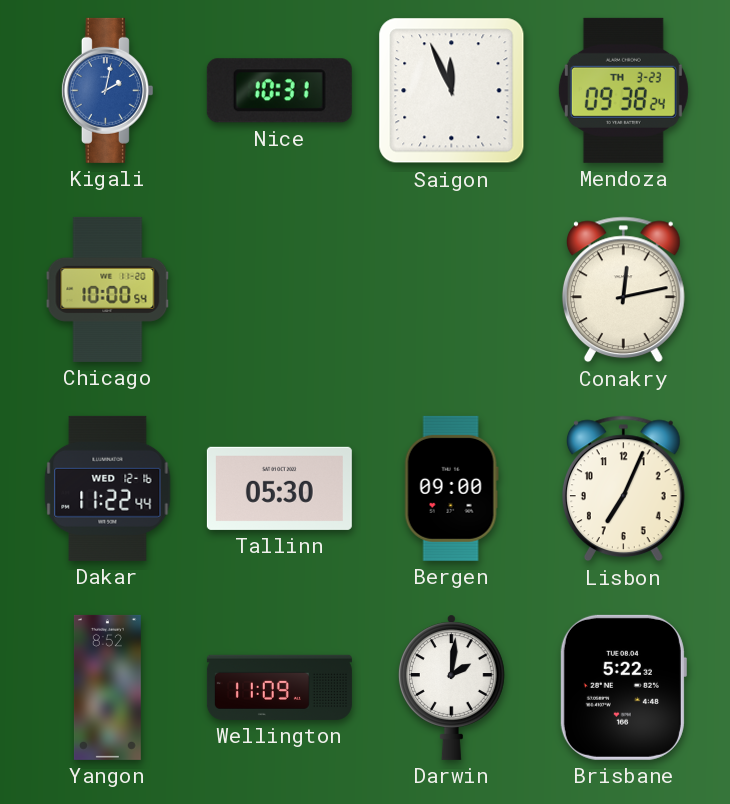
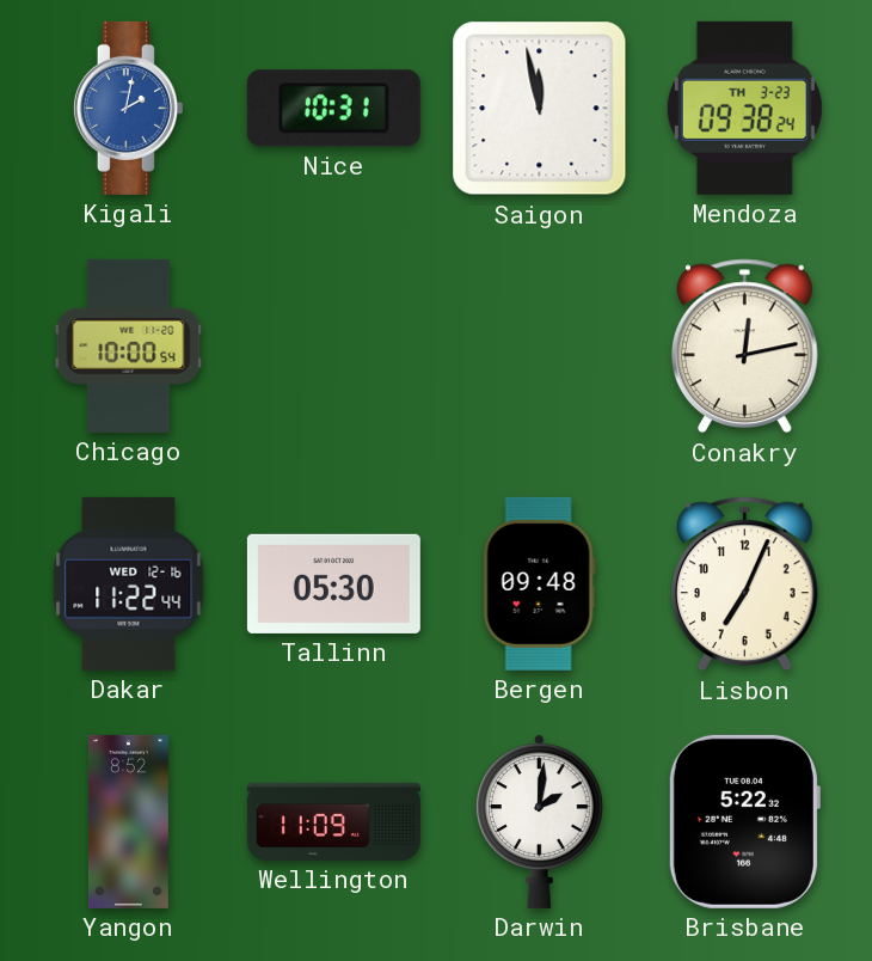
Saigon: 11:56 -> 11:58 (540, 109)
Bergen: 09:00 -> 09:48 (539, 583)
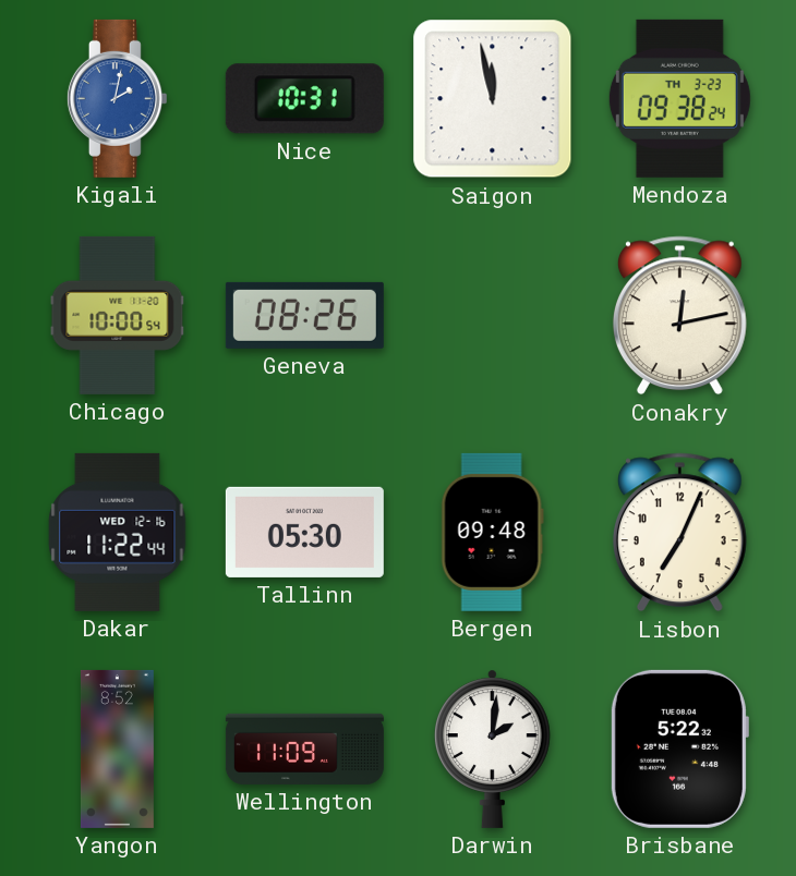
Geneva: none -> 08:26 (304, 315)
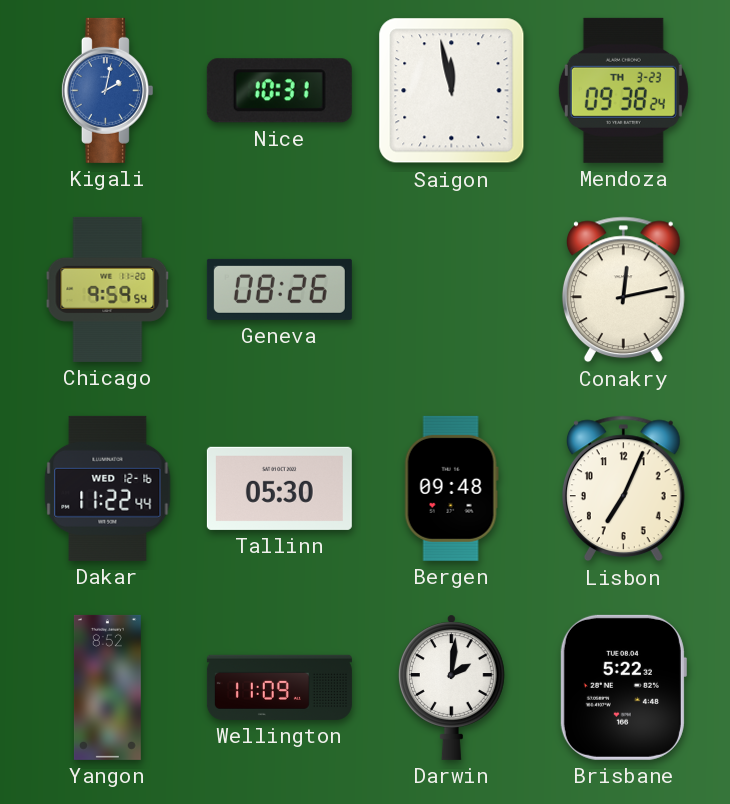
Chicago: 10:00 -> 9:59 (108, 289)
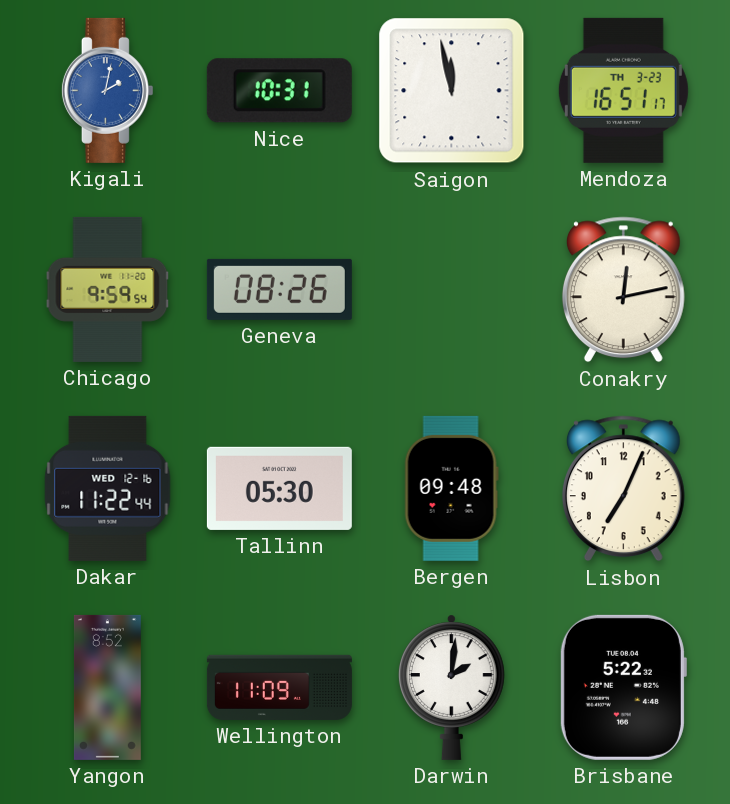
Mendoza: 09:38 -> 16:51 (623, 90)
